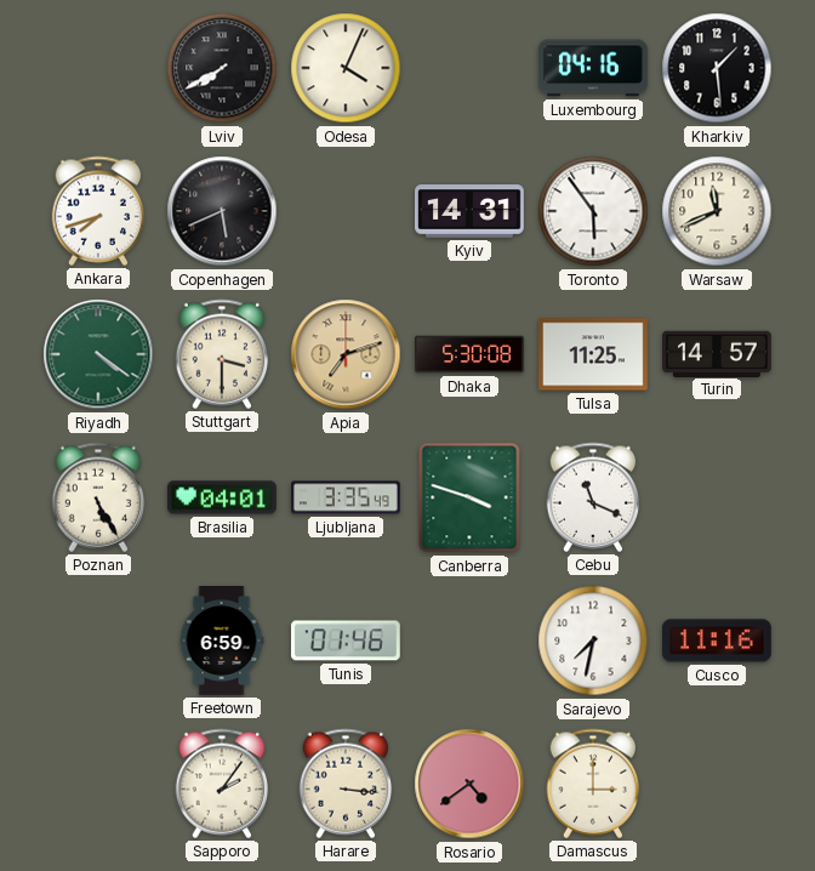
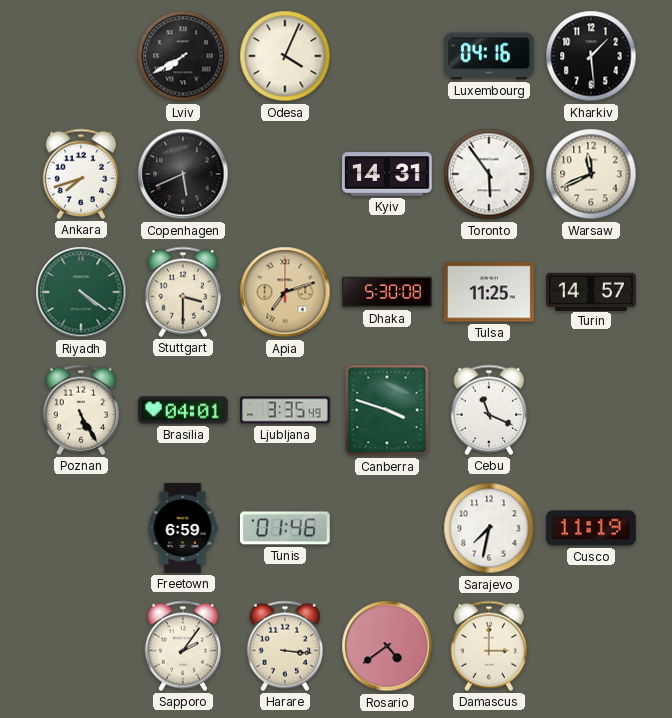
Cusco: 11:16 -> 11:19 (591, 528)
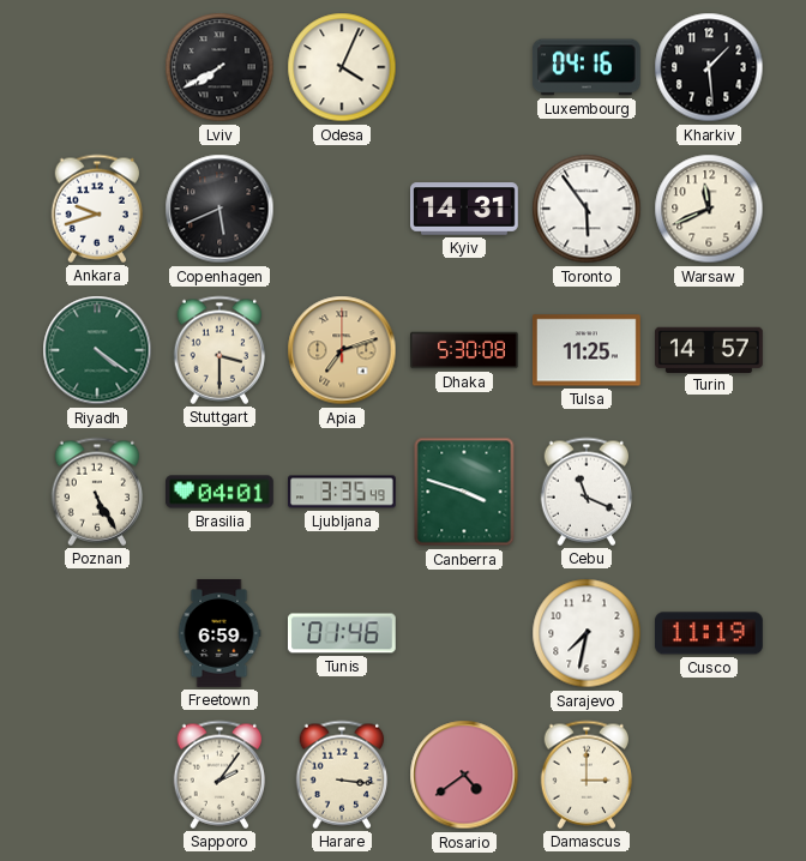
Ankara: 7:42 -> 9:42 (97, 209)
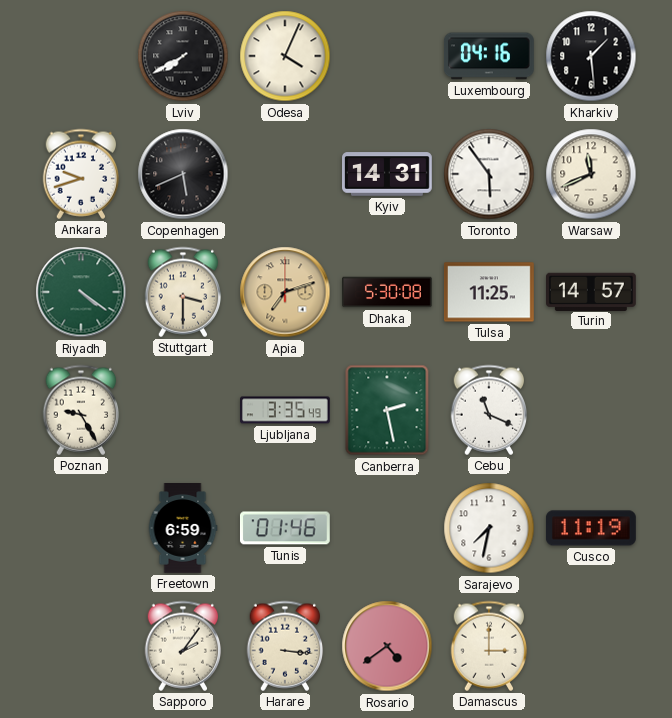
Poznan: 5:25 -> 9:25 (81, 410)
Brasilia: 04:01 -> none (221, 492)
Canberra: 3:48 -> 2:28 (387, 410)
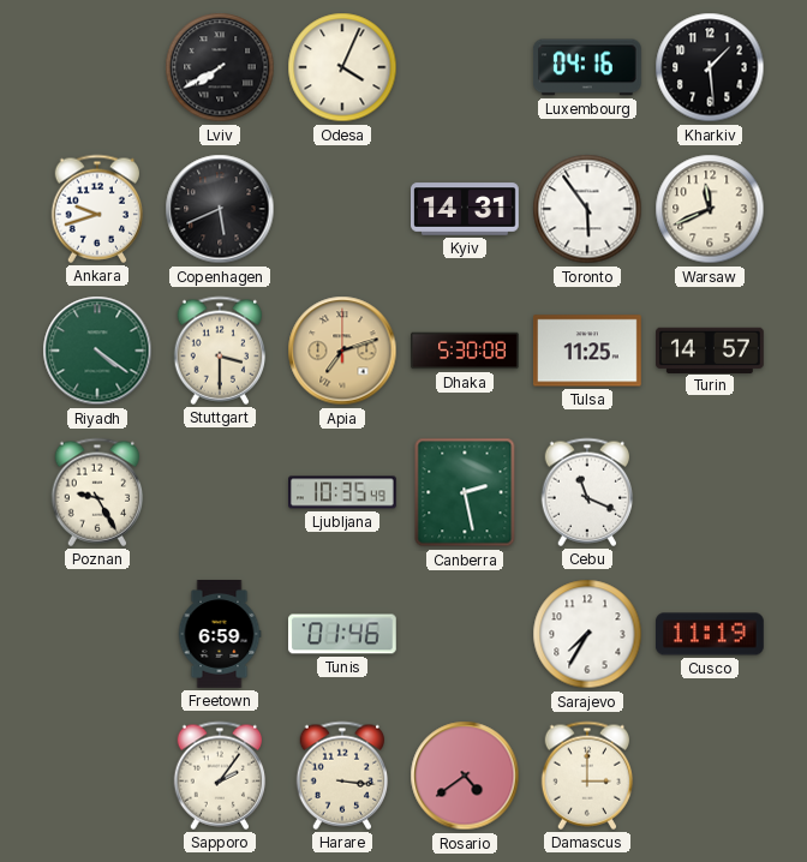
Ljubljana: 3:35 -> 10:35 (343, 492)
Sarajevo: 7:32 -> 7:35 (587, 634)
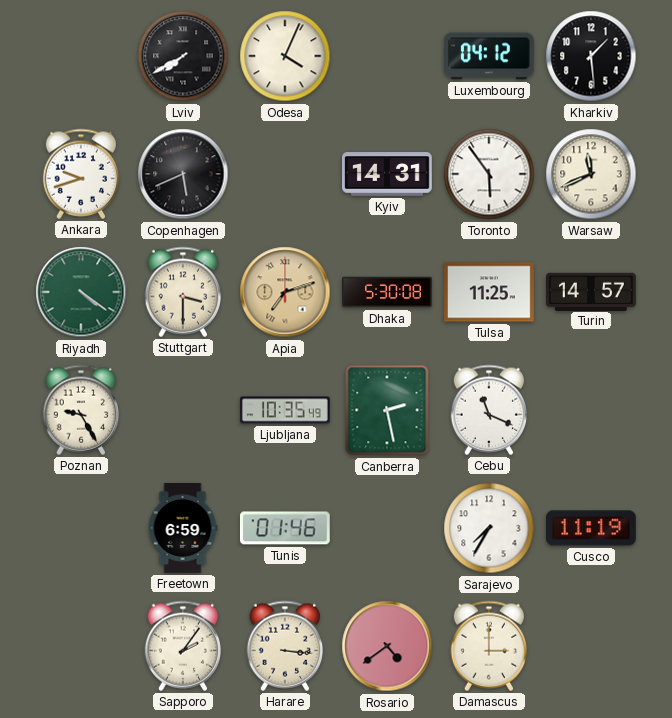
Luxembourg: 04:16 -> 04:12 (489, 56)
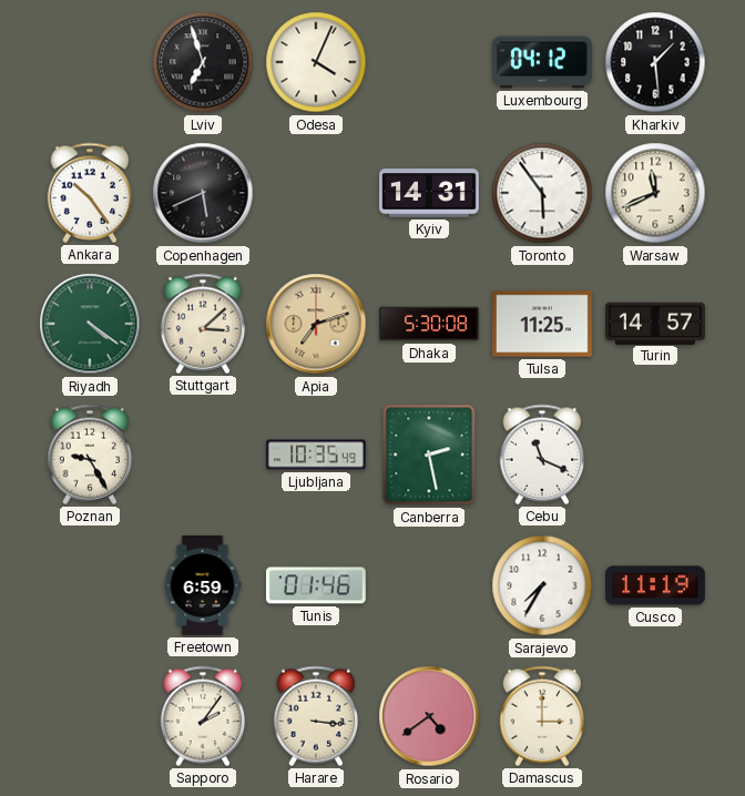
Lviv: 7:40 -> 6:57 (203, 62)
Ankara: 9:42 -> 10:24 (90, 193)
Stuttgart: 3:30 -> 3:08 (203, 324)
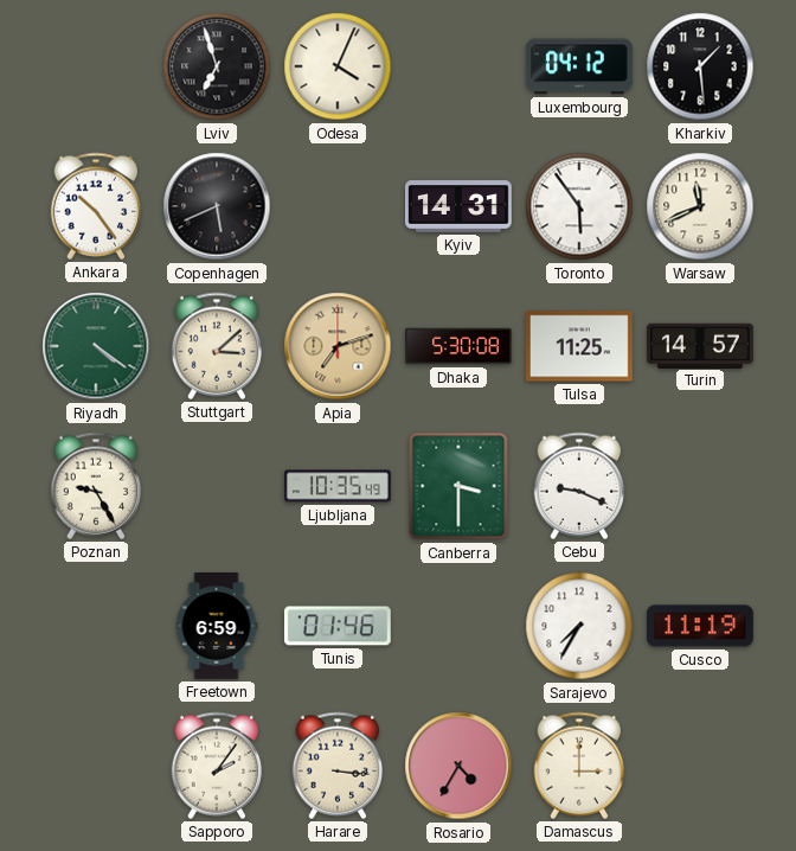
Canberra: 2:28 -> 3:30 (458, 486)
Cebu: 11:19 -> 9:19 (579, 486)
Rosario: 4:39 -> 4:35 (458, 766)
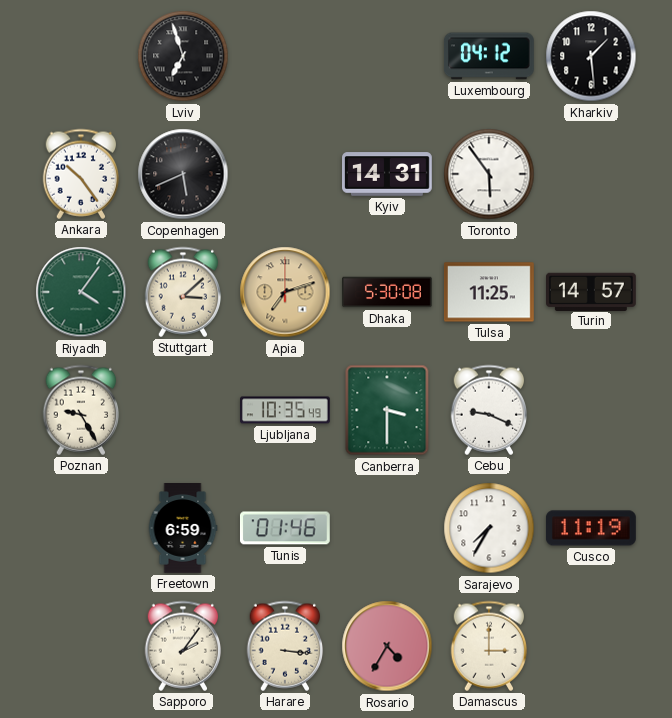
Odesa: 4:04 -> none (338, 66)
Warsaw: 11:41 -> none (700, 206)
Riyadh: 4:21 -> 4:06 (81, 292)
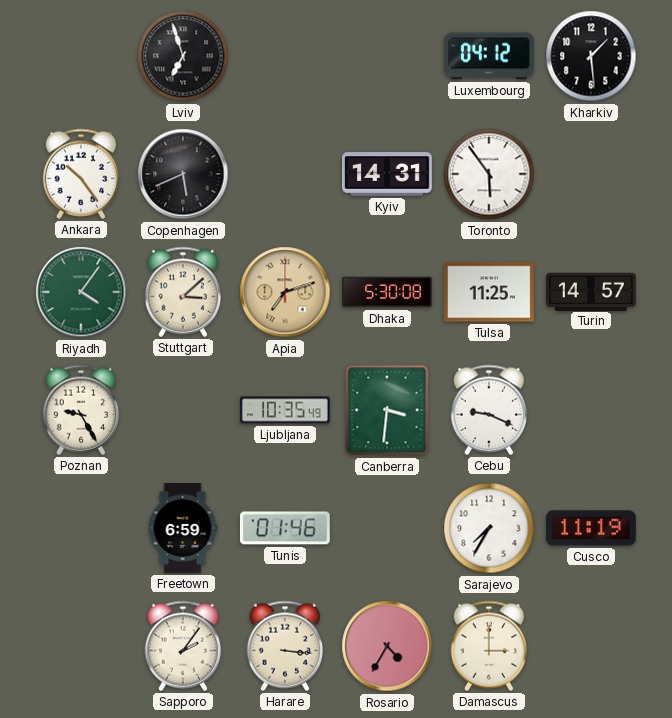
Canberra: 3:30 -> 3:31 (387, 410)
